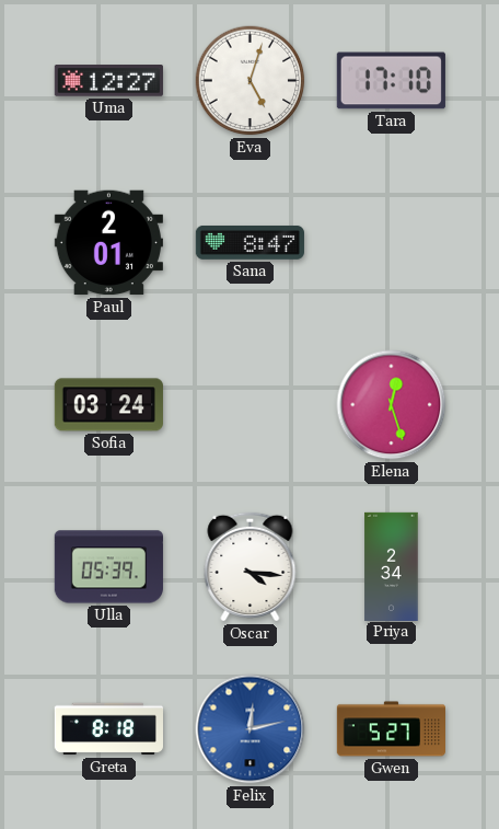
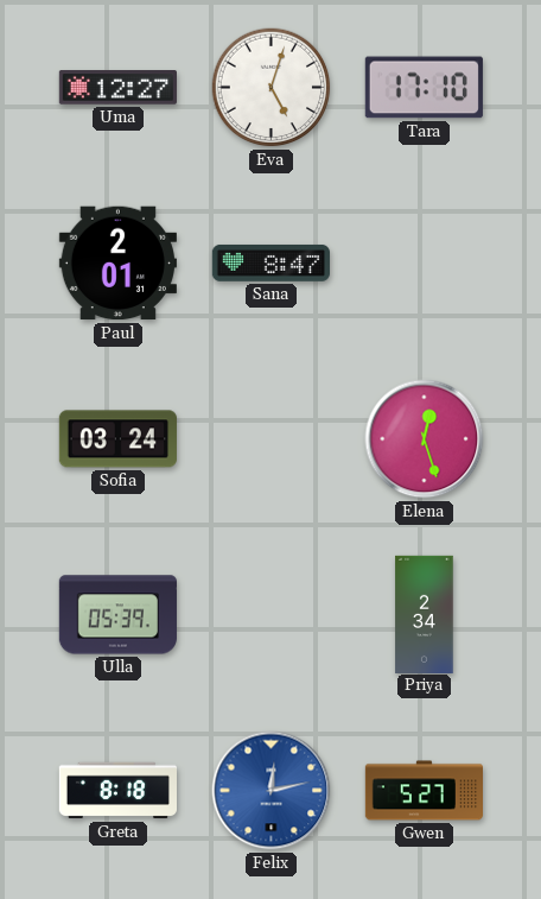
Oscar: 4:16 -> none (251, 566)
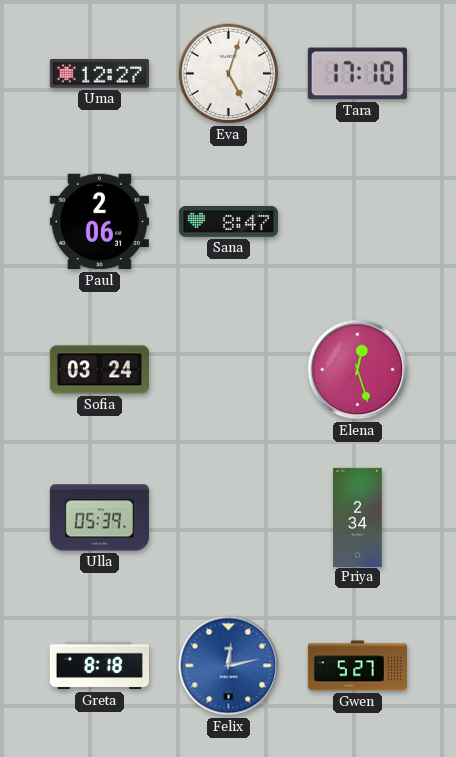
Paul: 2:01 -> 2:06 (99, 222)
